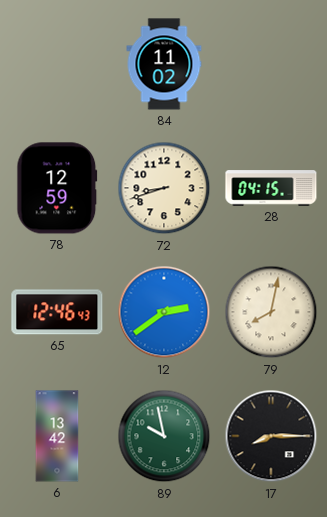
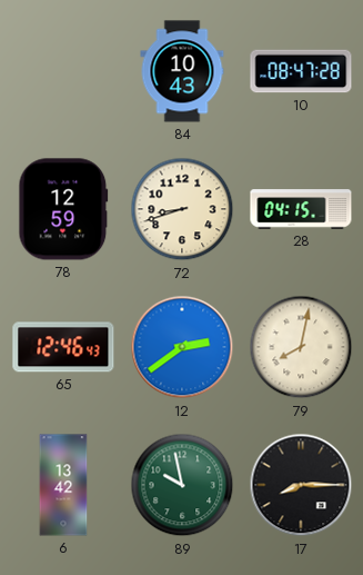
84: 11:02 -> 10:43 (182, 71)
10: none -> 08:47 (301, 71)
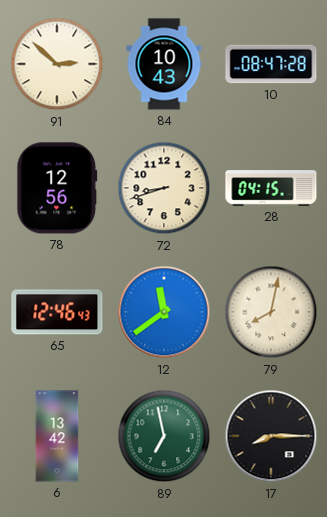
91: none -> 2:52 (57, 64)
78: 12:59 -> 12:56 (57, 188)
12: 2:39 -> 11:39 (164, 312)
89: 9:58 -> 6:58 (164, 436)
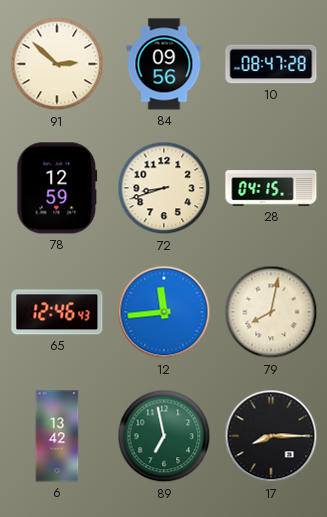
84: 10:43 -> 09:56 (164, 64)
78: 12:56 -> 12:59 (57, 188)
12: 11:39 -> 11:44 (164, 312)
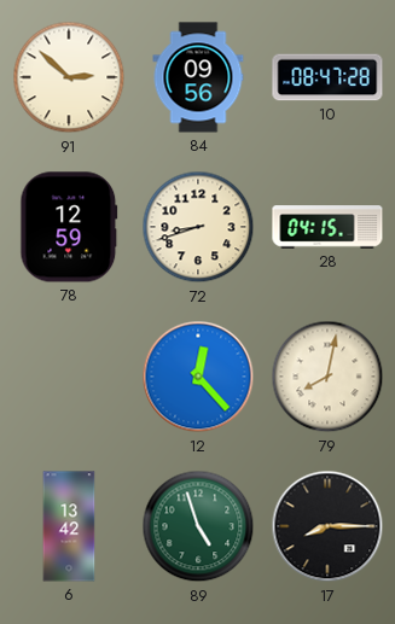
65: 12:46 -> none (57, 312)
12: 11:44 -> 12:23 (198, 377)
89: 6:58 -> 4:57 (198, 526)
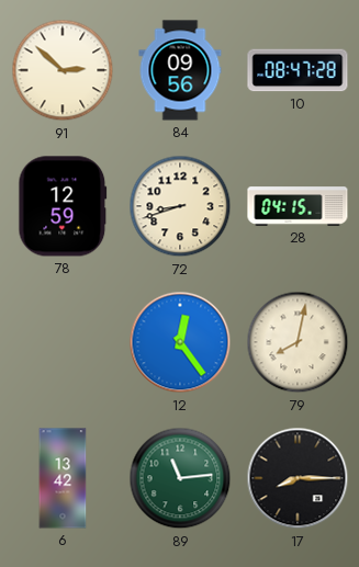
12: 12:23 -> 12:24 (180, 342)
89: 4:57 -> 11:14 (180, 478)
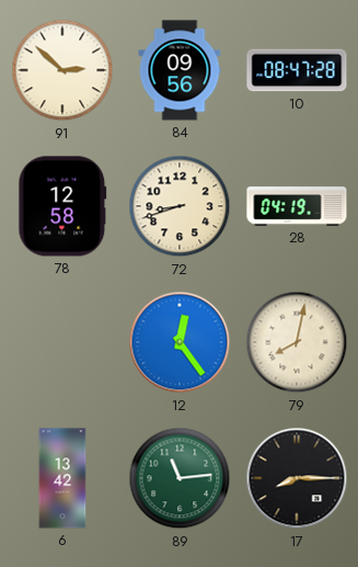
78: 12:59 -> 12:58 (62, 206)
28: 04:15 -> 04:19 (297, 206)
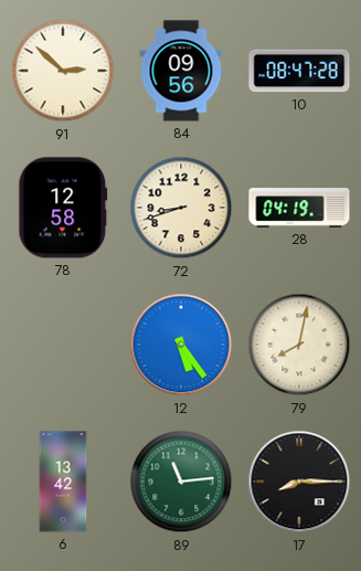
12: 12:24 -> 5:24 (181, 345)
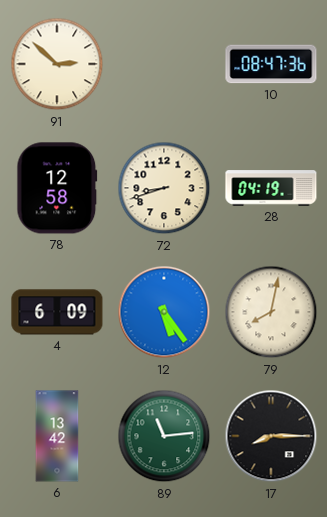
84: 09:56 -> none (181, 71)
10: 08:47:28 -> 08:47:36 (271, 64)
4: none -> 6:09 (57, 312)
